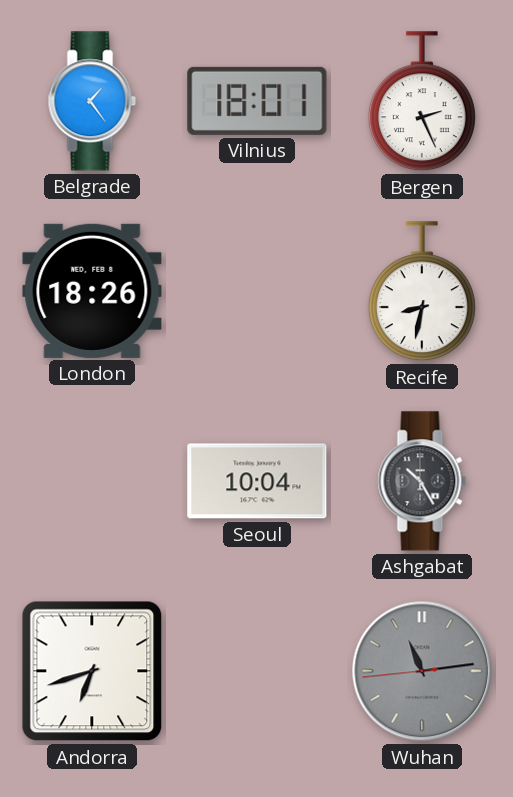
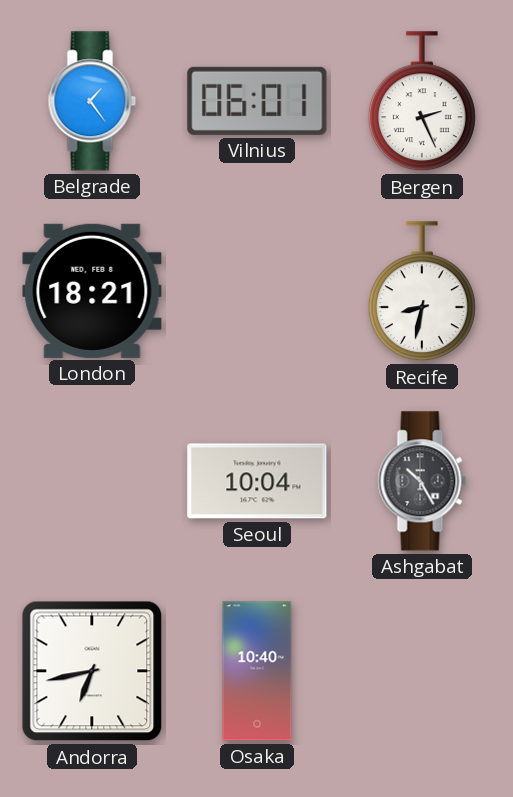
Vilnius: 18:01 -> 06:01 (257, 101)
London: 18:26 -> 18:21 (92, 291)
Andorra: 6:42 -> 6:43 (92, 671)
Osaka: none -> 10:40 (257, 671)
Wuhan: 11:13 -> none (422, 671)
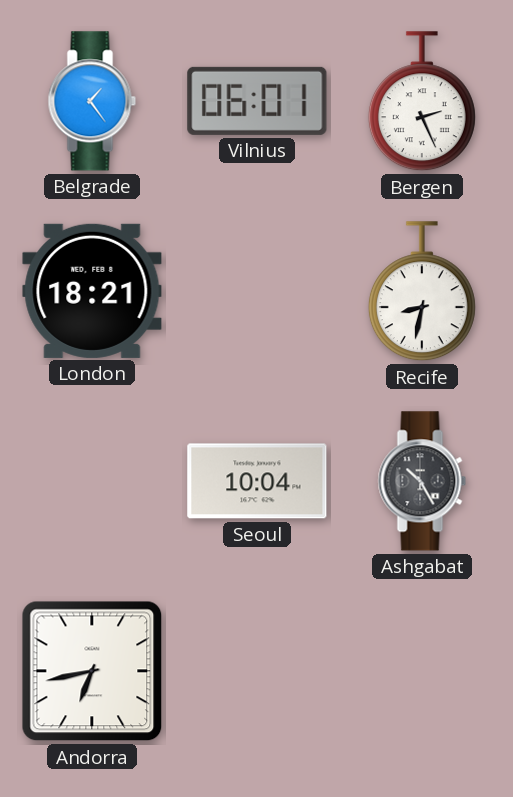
Osaka: 10:40 -> none (257, 671)
